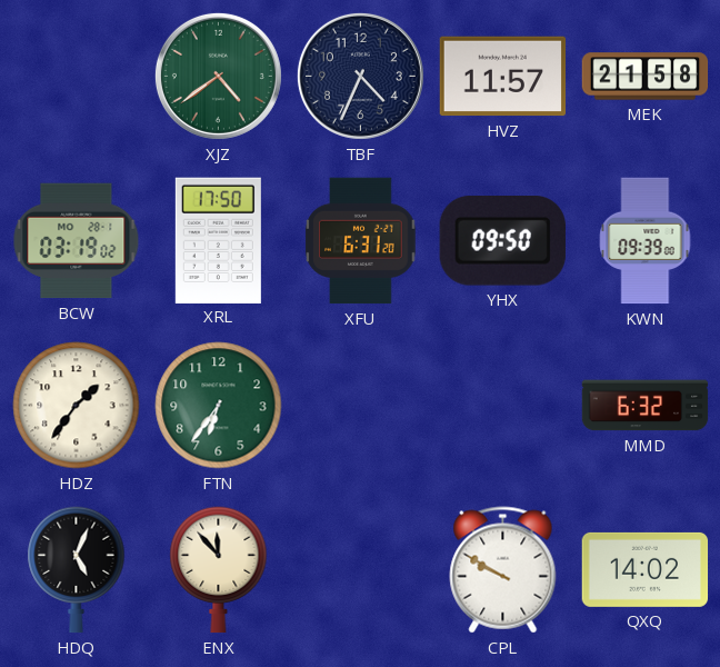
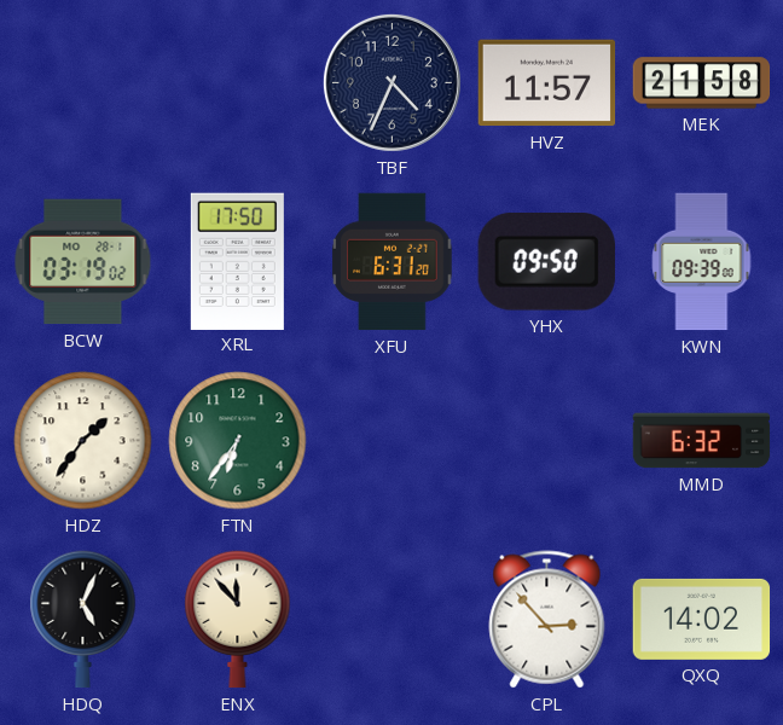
XJZ: 4:39 -> none (218, 76)
CPL: 9:50 -> 2:53 (547, 620)
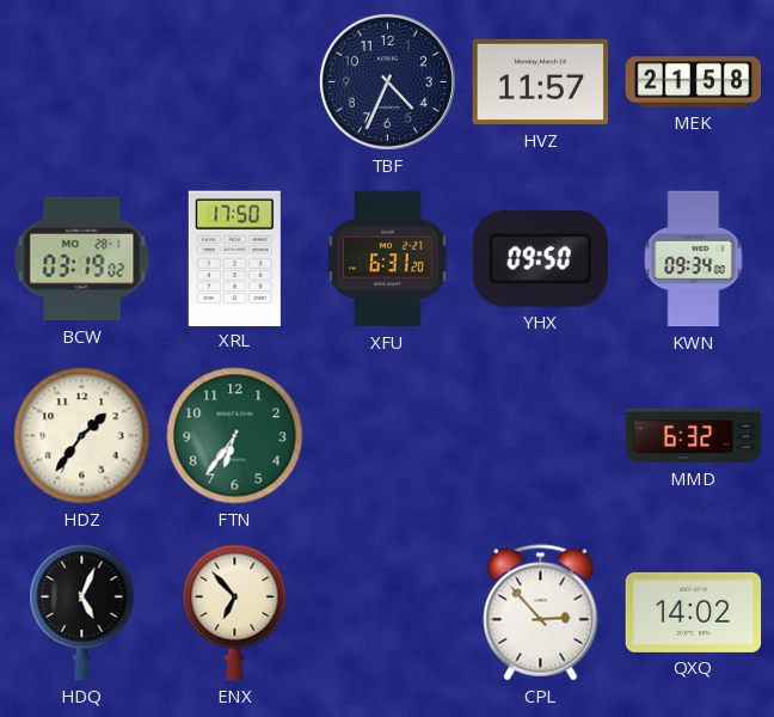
KWN: 09:39 -> 09:34 (694, 259)
ENX: 11:53 -> 6:53 (235, 613)
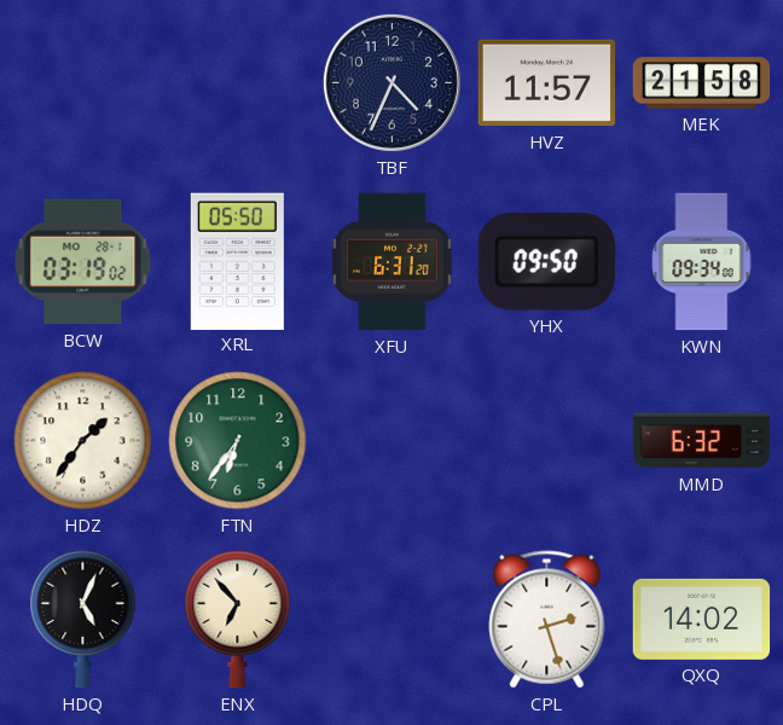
XRL: 17:50 -> 05:50 (237, 261)
CPL: 2:53 -> 2:27 (547, 620)
